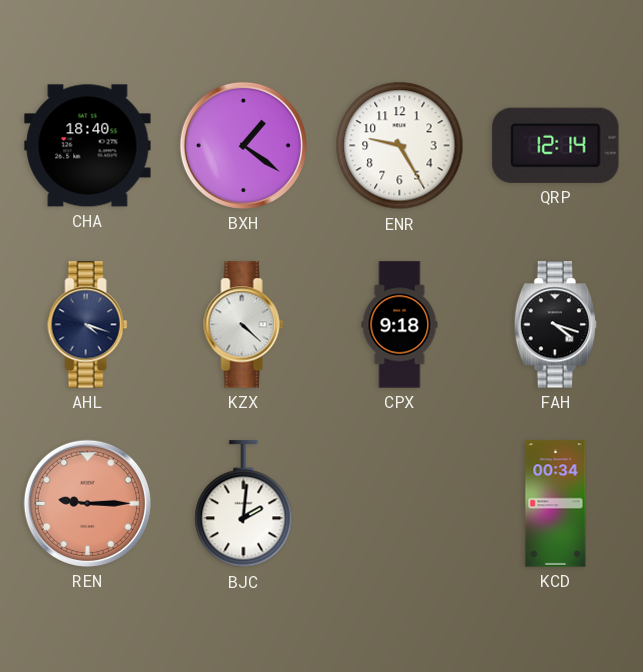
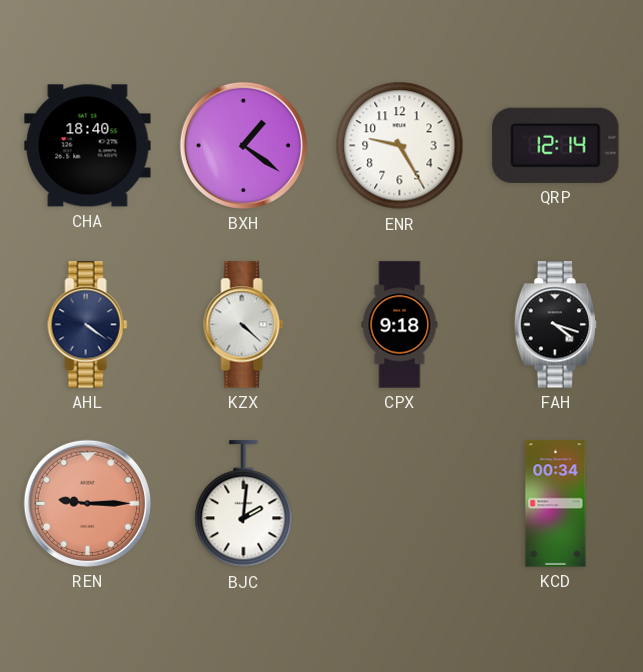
AHL: 4:18 -> 4:21 (88, 325)
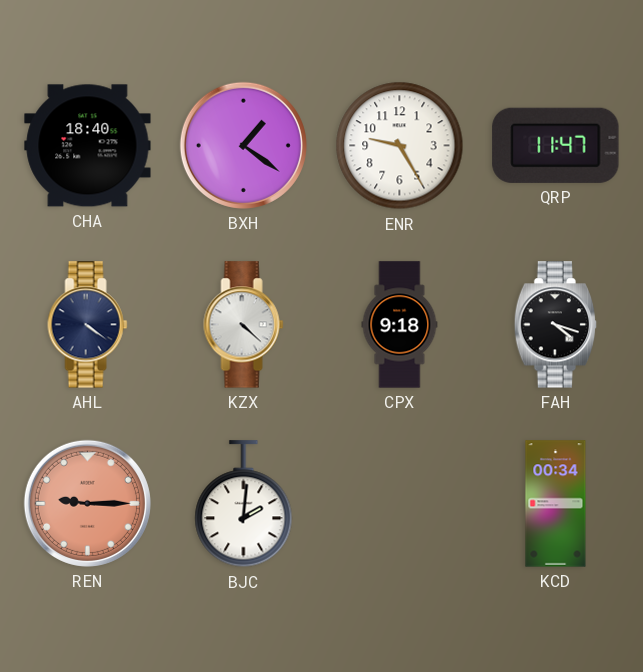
QRP: 12:14 -> 11:47 (556, 145)
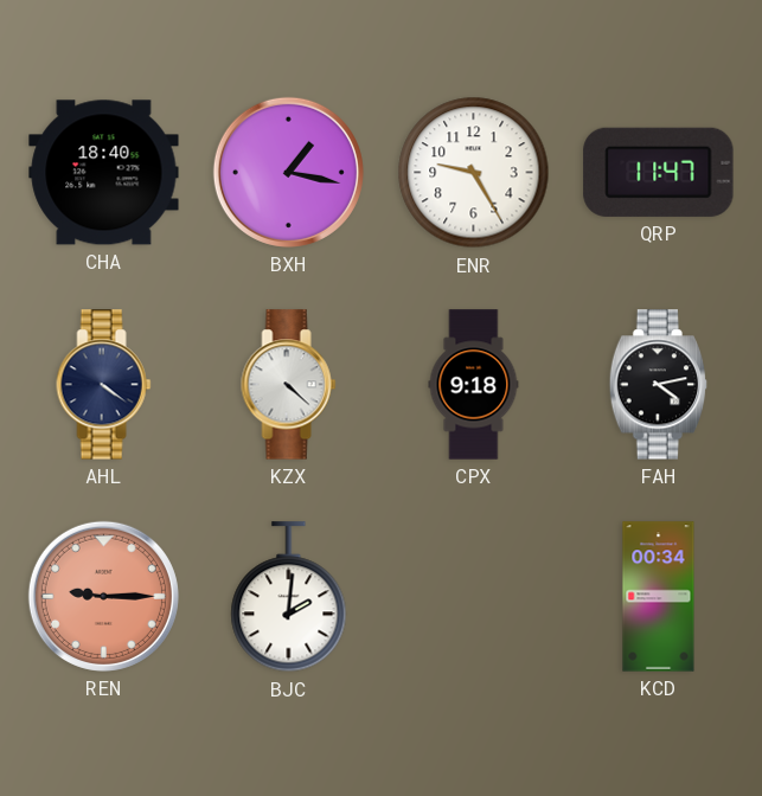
BXH: 1:21 -> 1:17 (288, 172)
FAH: 4:18 -> 4:13 (659, 385)
